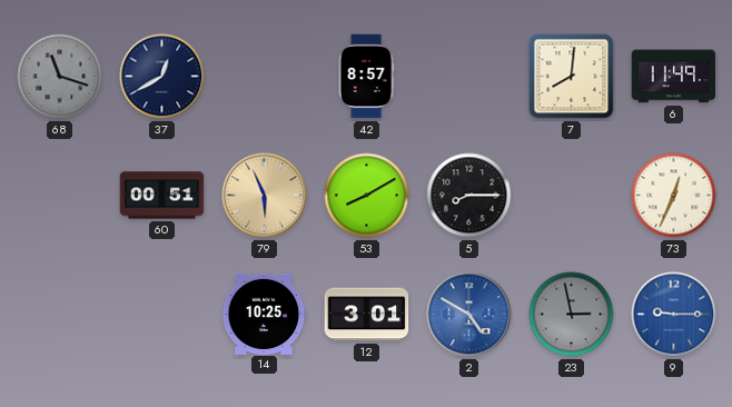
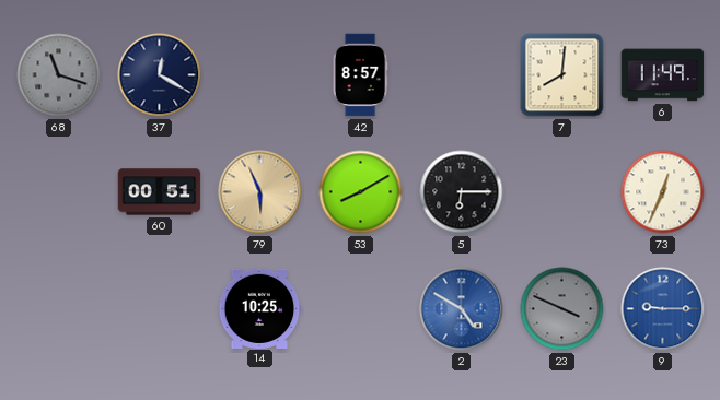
37: 12:40 -> 12:20 (160, 75)
5: 8:15 -> 6:15 (462, 192)
12: 3:01 -> none (367, 315)
23: 2:58 -> 3:49 (562, 309)
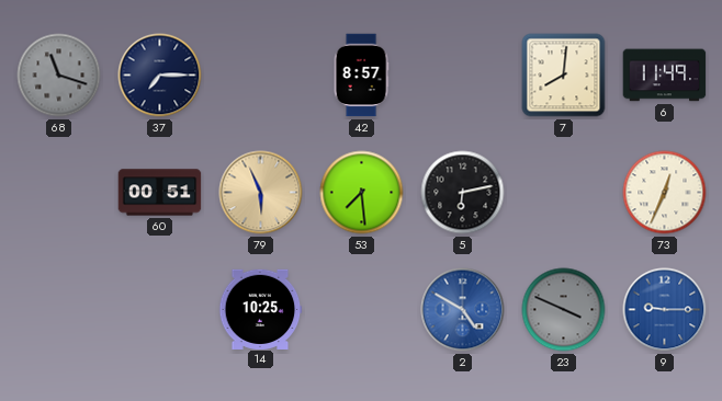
37: 12:20 -> 7:15 (160, 76)
53: 8:10 -> 7:29 (362, 193)
5: 6:15 -> 6:13 (463, 193)
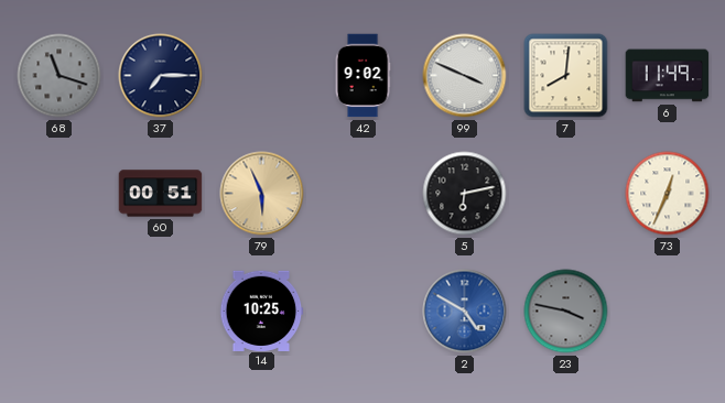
42: 8:57 -> 9:02 (362, 76)
99: none -> 3:49 (465, 76)
53: 7:29 -> none (362, 193)
23: 3:49 -> 3:47 (566, 312)
9: 9:15 -> none (665, 310)
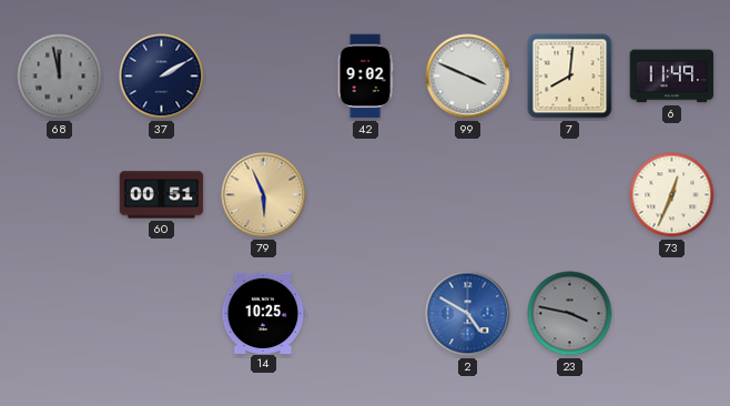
68: 11:18 -> 11:58 (60, 77)
37: 7:15 -> 2:10 (162, 77)
5: 6:13 -> none (465, 194)
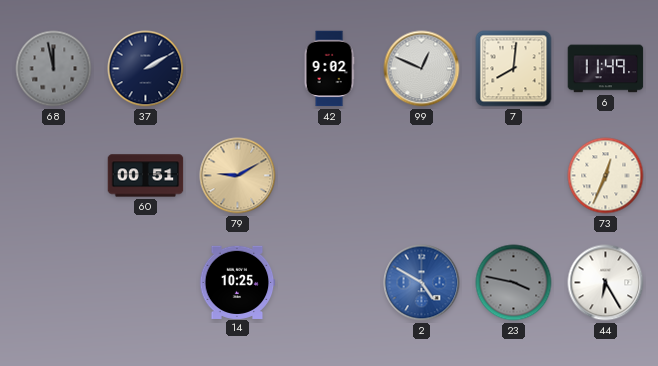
99: 3:49 -> 12:49 (422, 69)
79: 5:56 -> 9:10 (238, 176)
44: none -> 6:25 (606, 283)
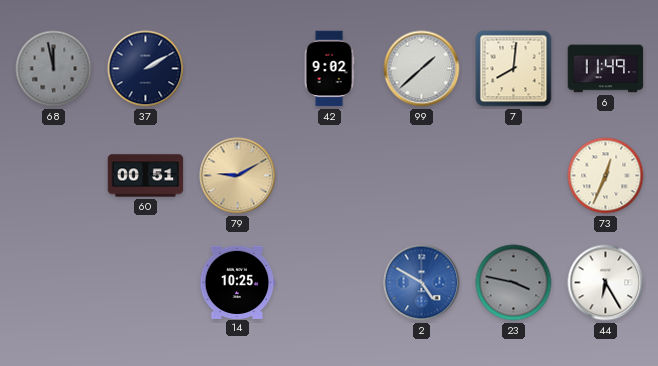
99: 12:49 -> 1:38 (422, 69)
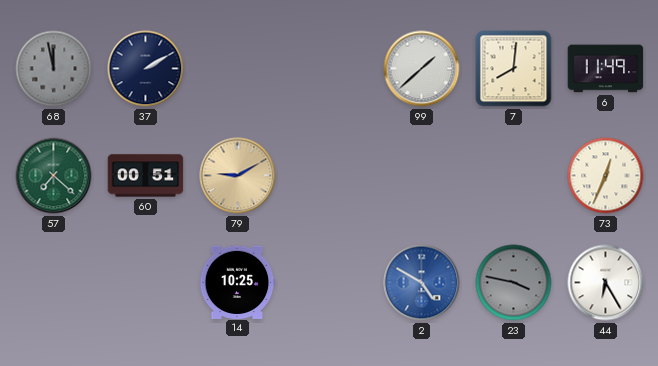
42: 9:02 -> none (329, 69)
57: none -> 7:22 (54, 176)
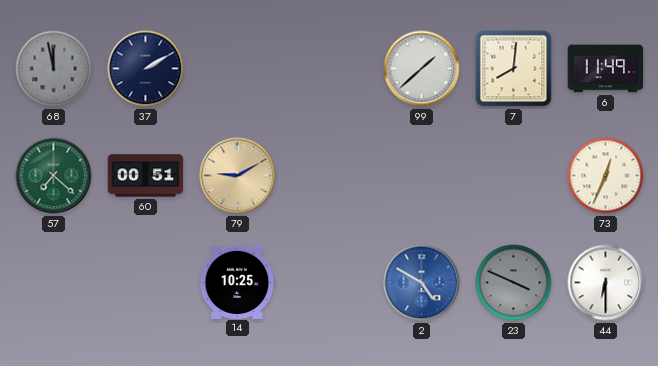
23: 3:47 -> 3:49 (514, 283)
44: 6:25 -> 6:30 (606, 283)
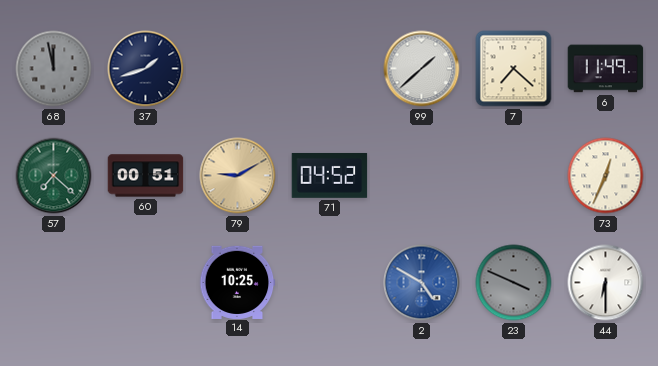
37: 2:10 -> 1:42 (146, 69)
7: 8:01 -> 7:22 (514, 69)
71: none -> 04:52 (330, 175)
